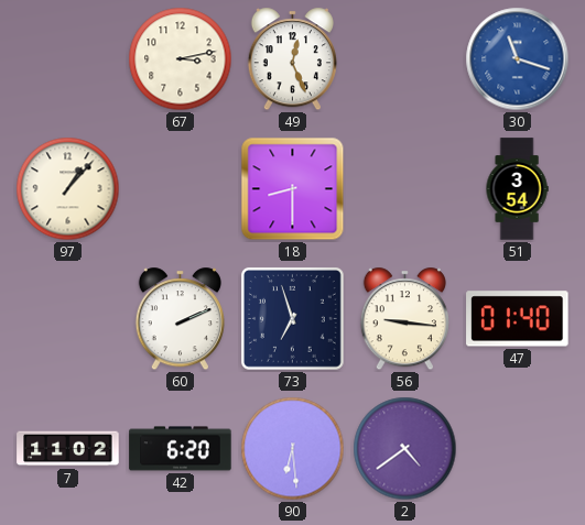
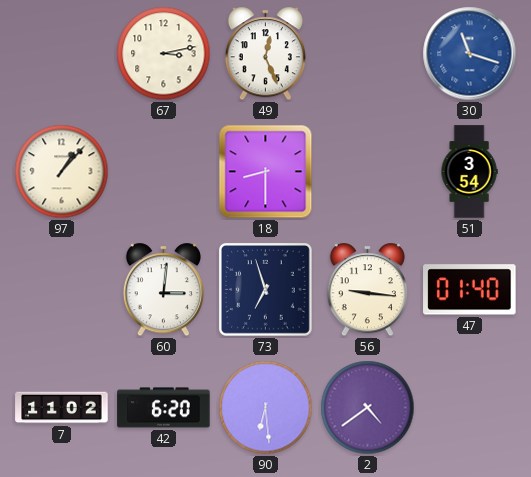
60: 2:11 -> 3:01 (163, 290)
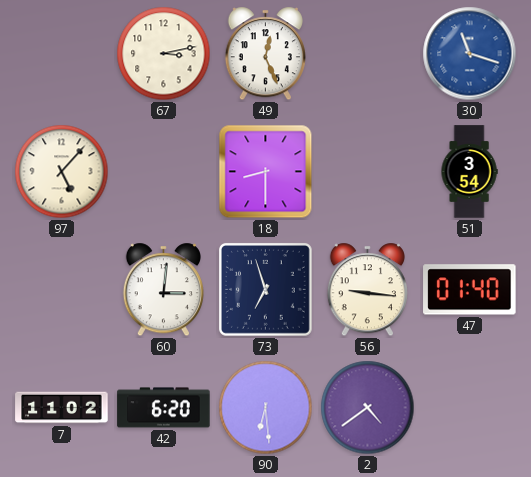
97: 1:07 -> 5:07 (62, 172)
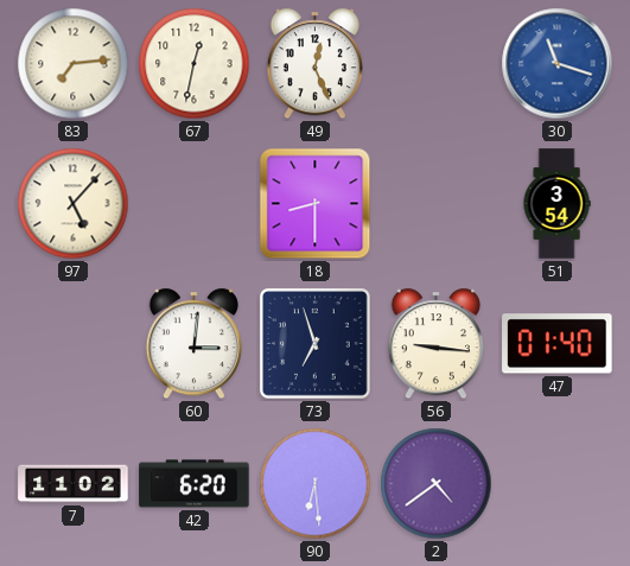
83: none -> 7:14 (74, 64)
67: 3:13 -> 12:32 (195, 64)
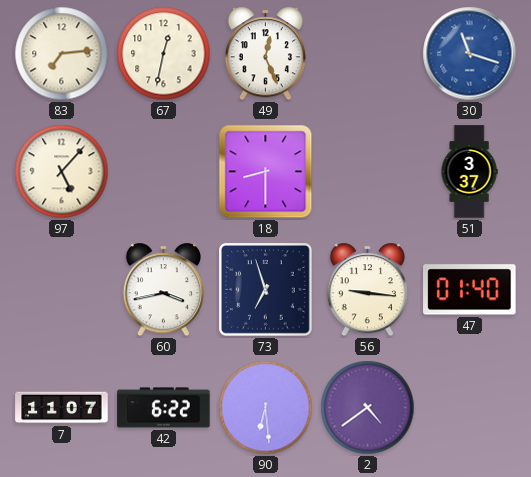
51: 3:54 -> 3:37 (469, 172)
60: 3:01 -> 3:43 (163, 290)
7: 11:02 -> 11:07 (62, 408)
42: 6:20 -> 6:22 (164, 408)
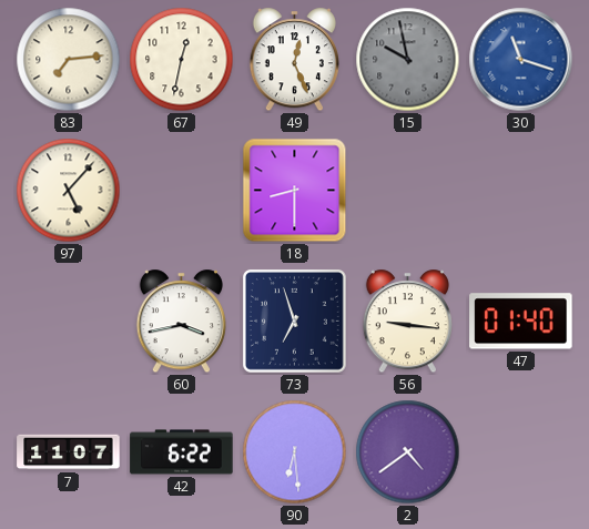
15: none -> 9:58 (408, 60)
51: 3:37 -> none (469, 172)
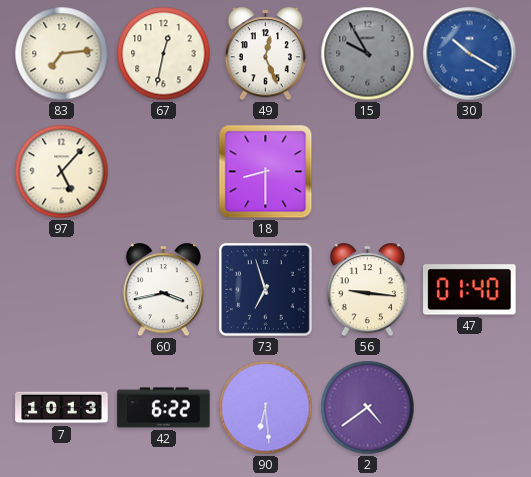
15: 9:58 -> 9:55 (368, 54)
30: 11:18 -> 10:20 (470, 54)
7: 11:07 -> 10:13 (62, 408)
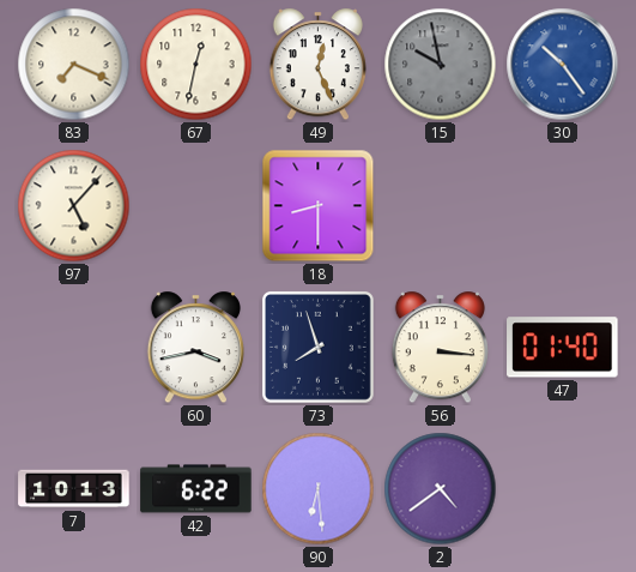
83: 7:14 -> 7:19 (74, 65)
15: 9:55 -> 9:58 (441, 65)
30: 10:20 -> 10:24 (563, 65)
73: 6:57 -> 7:57 (317, 347)
56: 9:16 -> 3:16 (440, 348)
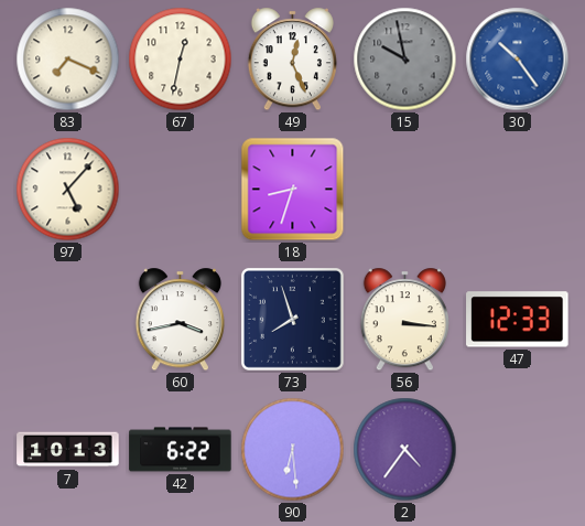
18: 8:30 -> 8:33 (293, 190)
47: 01:40 -> 12:33 (518, 320)
2: 4:39 -> 4:36 (405, 450)
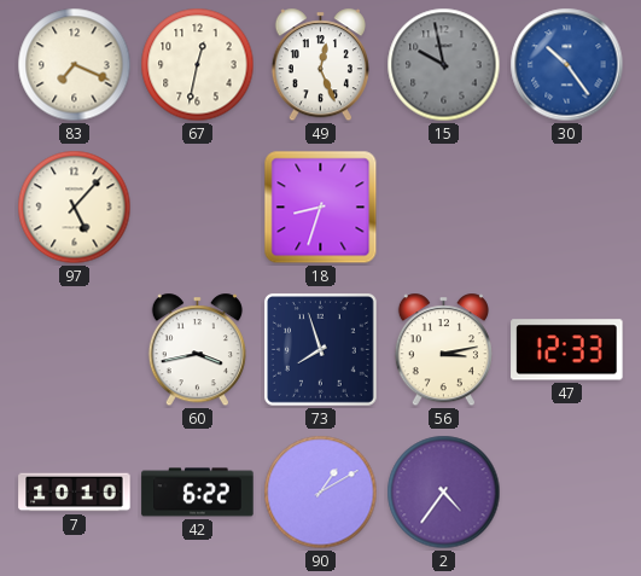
56: 3:16 -> 3:13 (443, 350)
7: 10:13 -> 10:10 (75, 493)
90: 6:29 -> 1:10 (321, 493)
